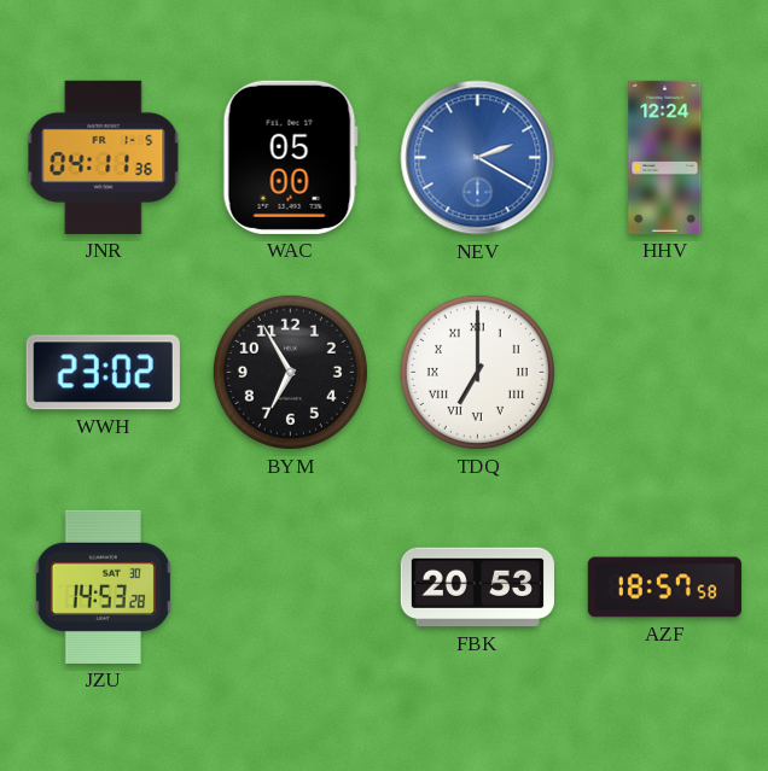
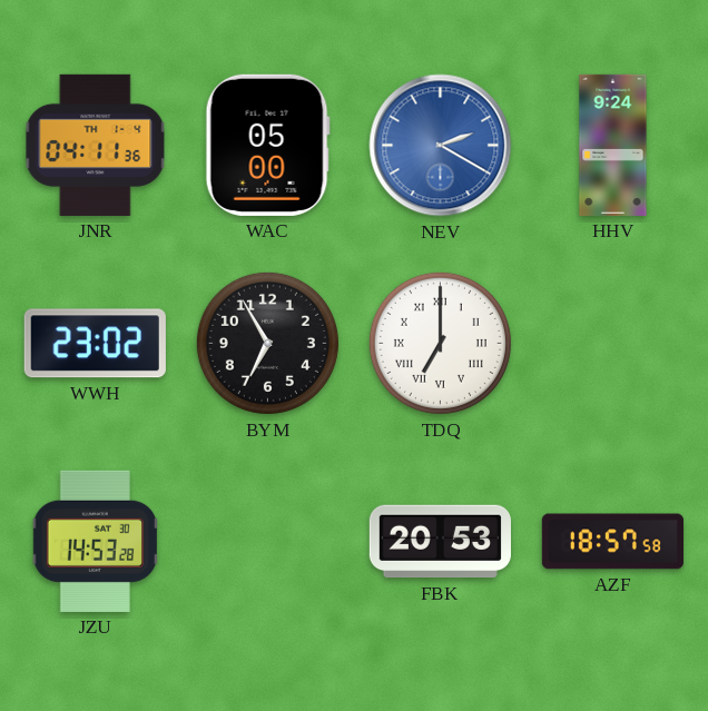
JNR date: FR 1-5 -> TH 1-4 (96, 145)
HHV: 12:24 -> 9:24 (613, 145)
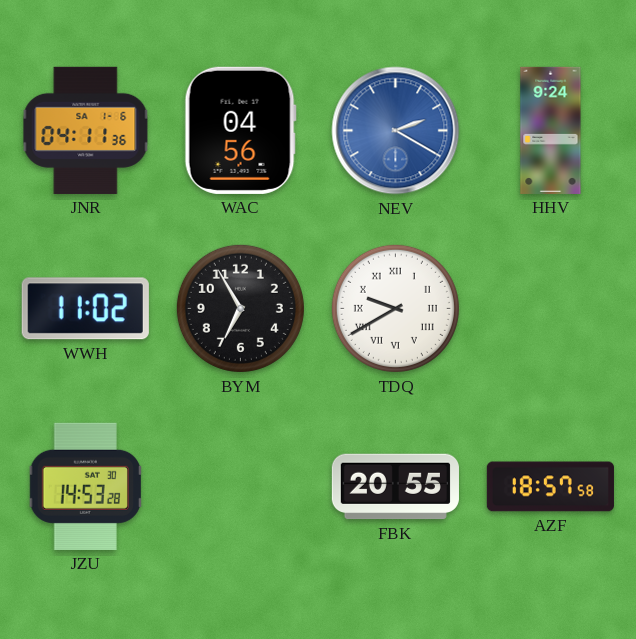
JNR date: TH 1-4 -> SA 1-6 (86, 130)
WAC: 05:00 -> 04:56 (240, 130)
WWH: 23:02 -> 11:02 (85, 309)
TDQ: 7:00 -> 9:40 (395, 308)
FBK: 20:53 -> 20:55 (395, 487)
